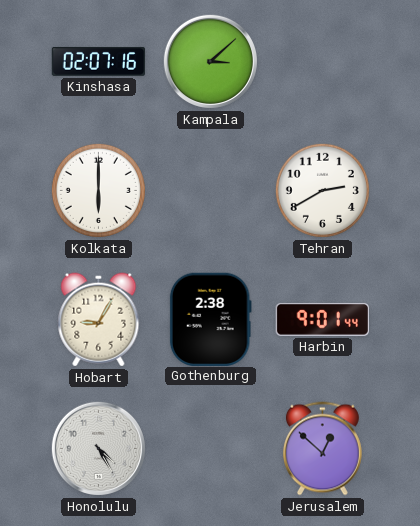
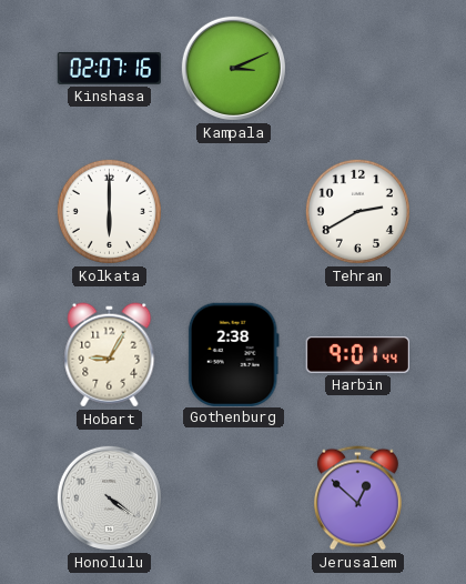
Kampala: 3:08 -> 3:11 (233, 68)
Honolulu: 4:25 -> 4:21 (109, 497)
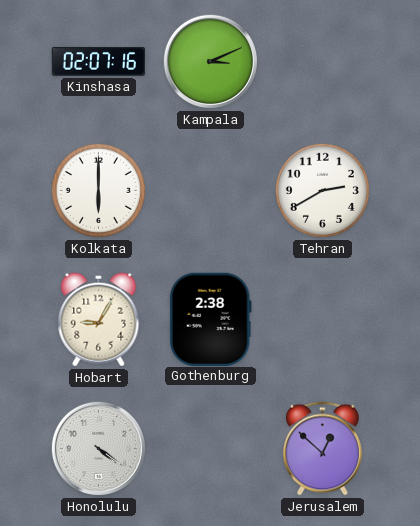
Harbin: 9:01 -> none (357, 354)
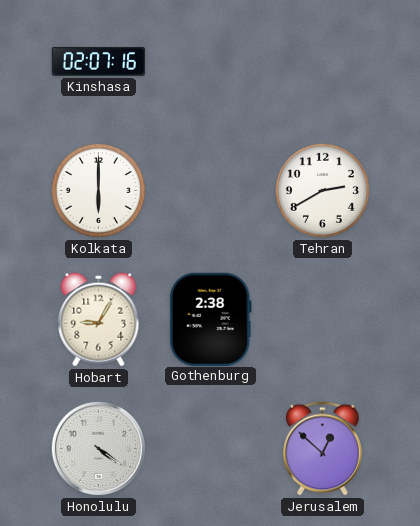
Kampala: 3:11 -> none (210, 61)
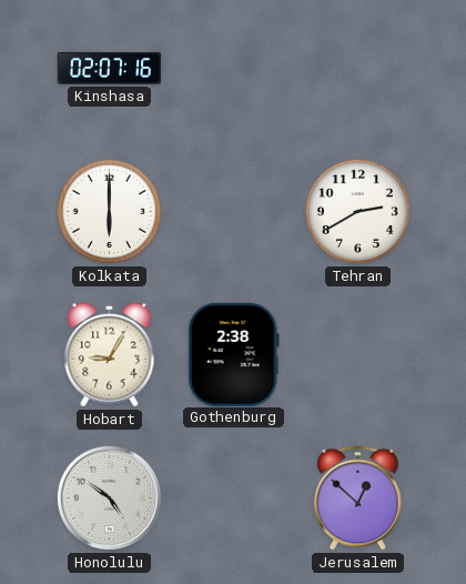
Honolulu: 4:21 -> 4:51 (109, 497)
